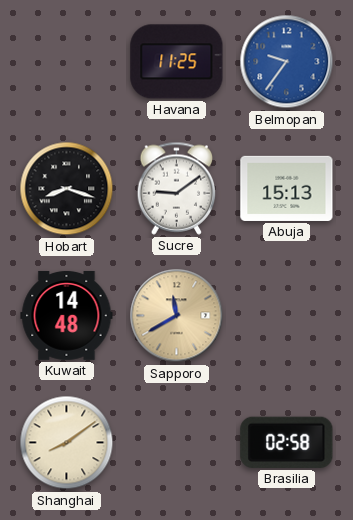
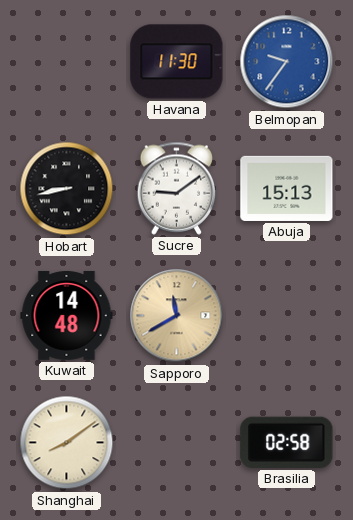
Havana: 11:25 -> 11:30 (177, 62)
Hobart: 8:18 -> 8:43 (67, 189)
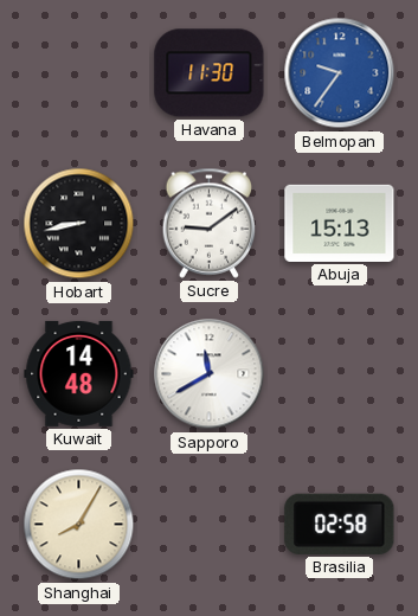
Sapporo dial: champagne -> white (210, 374)
Shanghai: 8:09 -> 8:05 (79, 525)
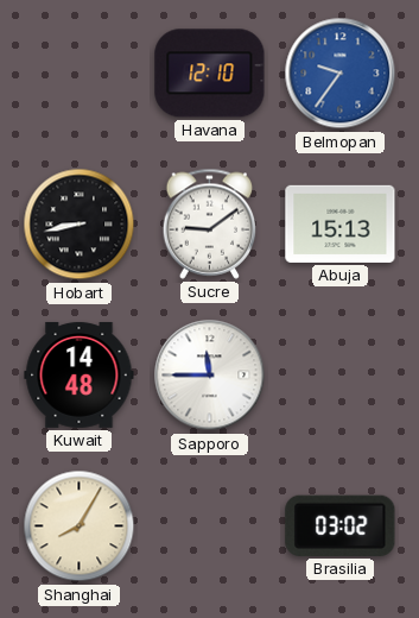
Havana: 11:30 -> 12:10 (210, 74)
Sapporo: 11:40 -> 11:45 (210, 376)
Brasilia: 02:58 -> 03:02 (341, 525)
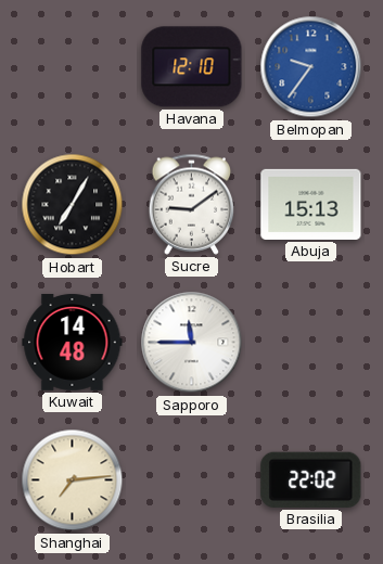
Hobart: 8:43 -> 7:05 (73, 205)
Shanghai: 8:05 -> 7:14 (73, 480)
Brasilia: 03:02 -> 22:02 (311, 479)
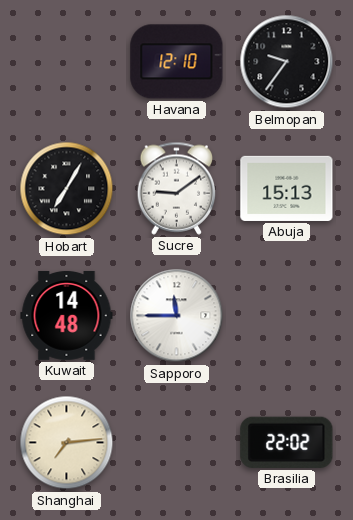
Belmopan dial: blue -> black (287, 62)
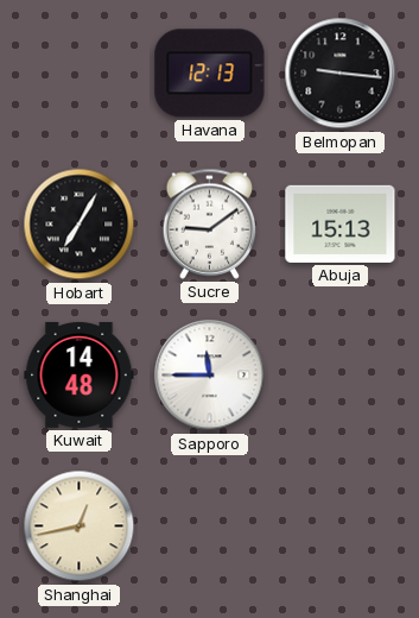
Havana: 12:10 -> 12:13 (210, 74)
Belmopan: 9:36 -> 9:16 (341, 74)
Shanghai: 7:14 -> 12:43 (80, 526)
Brasilia: 22:02 -> none (287, 442)
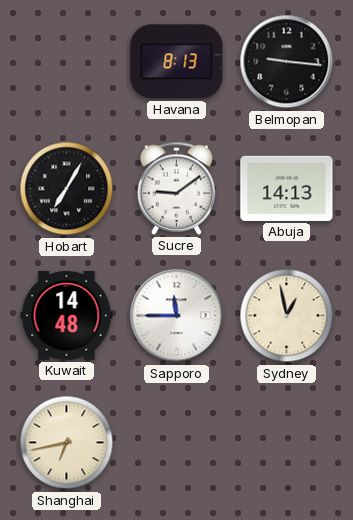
Havana: 12:13 -> 8:13 (177, 62)
Abuja: 15:13 -> 14:13 (287, 188)
Sydney: none -> 12:58 (287, 316)
Shanghai: 12:43 -> 6:43 (67, 443)
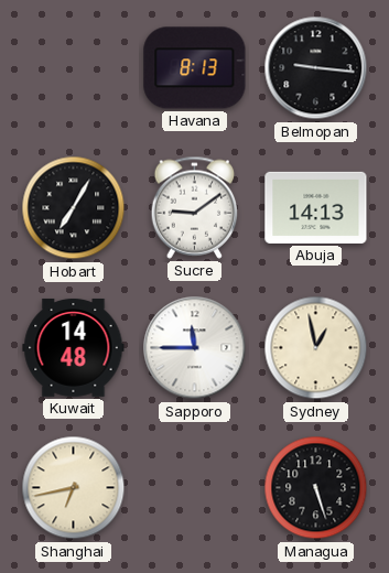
Managua: none -> 5:27 (316, 488)
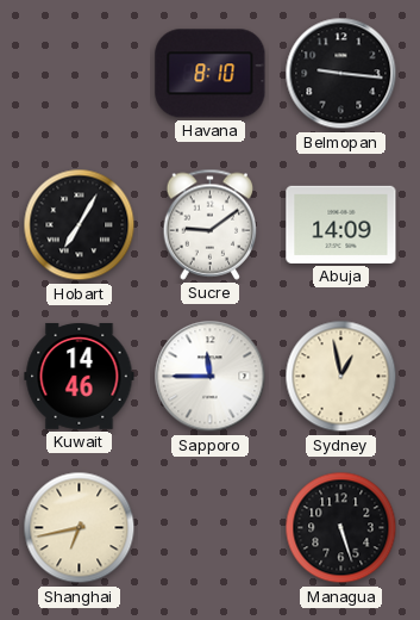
Havana: 8:13 -> 8:10 (211, 74)
Abuja: 14:13 -> 14:09 (341, 224)
Kuwait: 14:48 -> 14:46 (80, 376)
